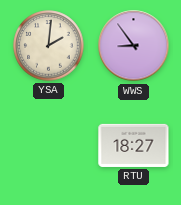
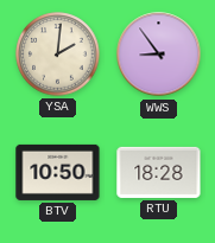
BTV: none -> 10:50 (58, 172)
RTU: 18:27 -> 18:28 (159, 172)
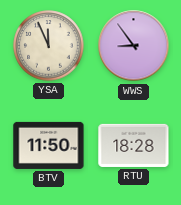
YSA: 2:01 -> 11:56 (49, 46)
BTV: 10:50 -> 11:50 (49, 145)
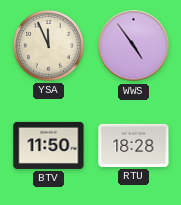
WWS: 8:54 -> 4:54 (134, 46)
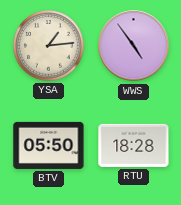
YSA: 11:56 -> 1:14 (49, 46)
BTV: 11:50 -> 05:50 (49, 145)
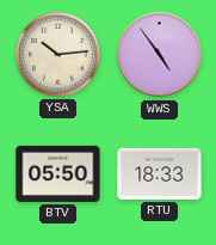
YSA: 1:14 -> 10:14 (58, 55)
RTU: 18:28 -> 18:33 (160, 173)
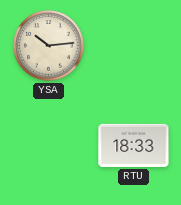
WWS: 4:54 -> none (160, 55)
BTV: 05:50 -> none (58, 173)
